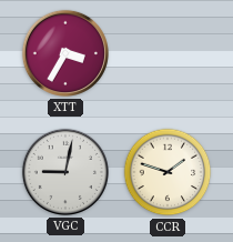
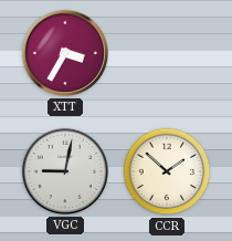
CCR: 1:48 -> 1:52 (167, 171)
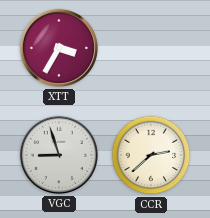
VGC: 9:02 -> 8:57 (59, 155)
CCR: 1:52 -> 2:38 (151, 155)
